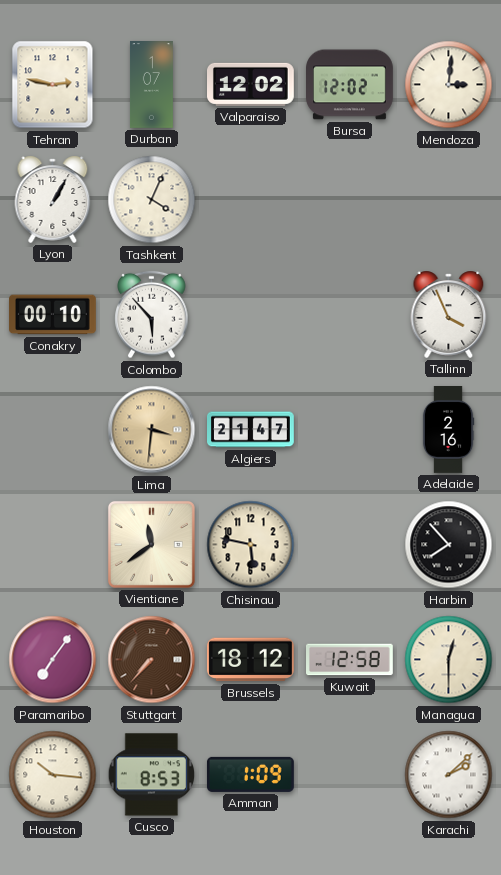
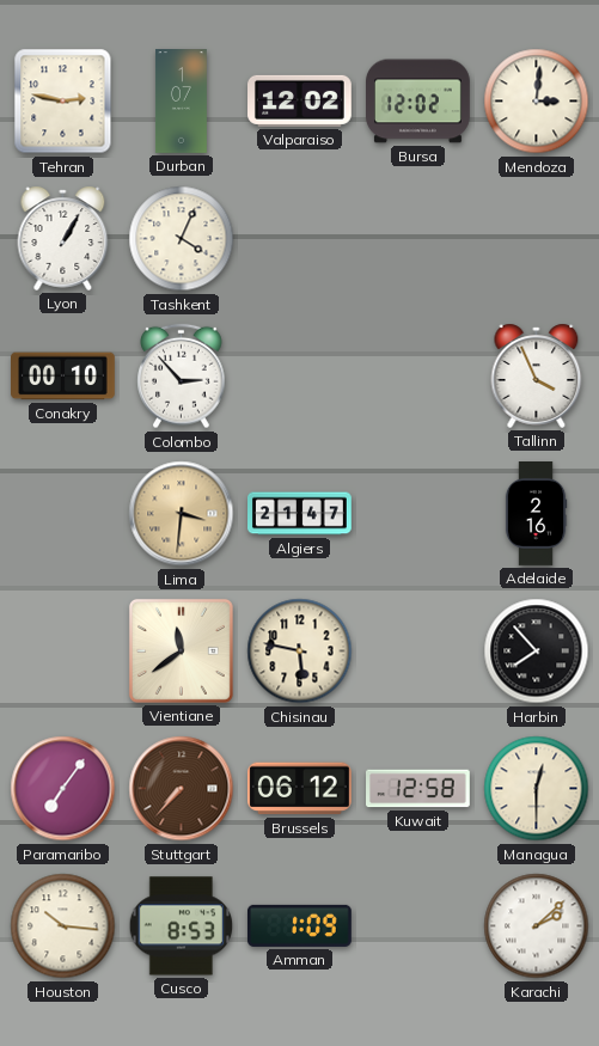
Colombo: 5:53 -> 2:53 (182, 377)
Brussels: 18:12 -> 06:12 (299, 789)
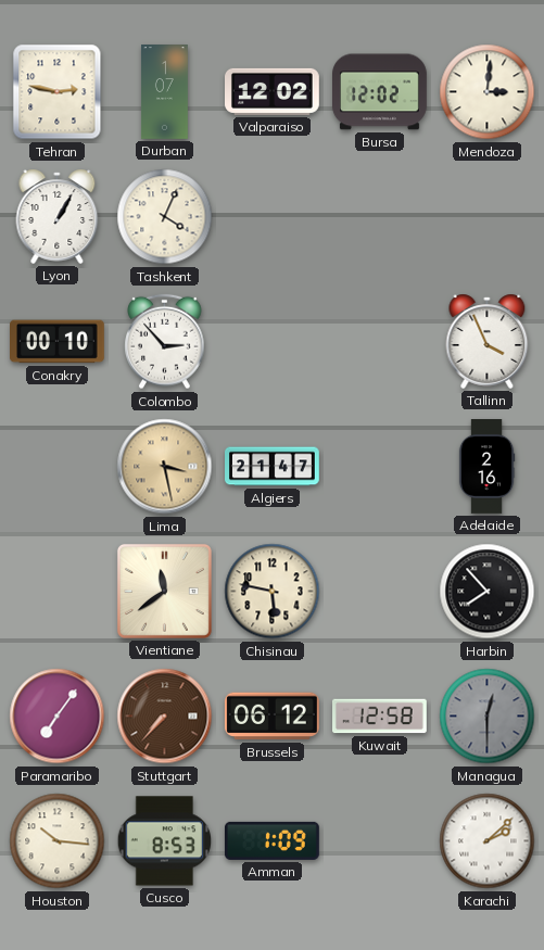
Lima: 3:31 -> 3:28 (165, 467)
Managua dial: cream -> grey (488, 717)
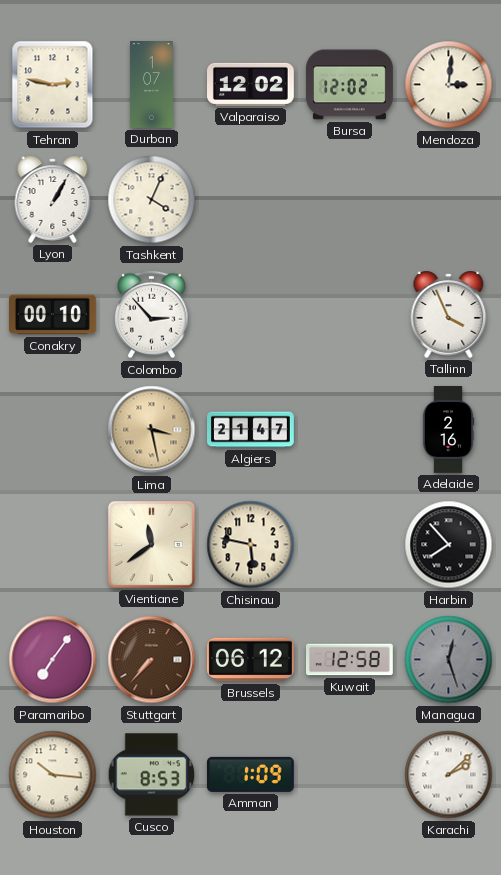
Managua: 12:30 -> 12:27 (449, 660)
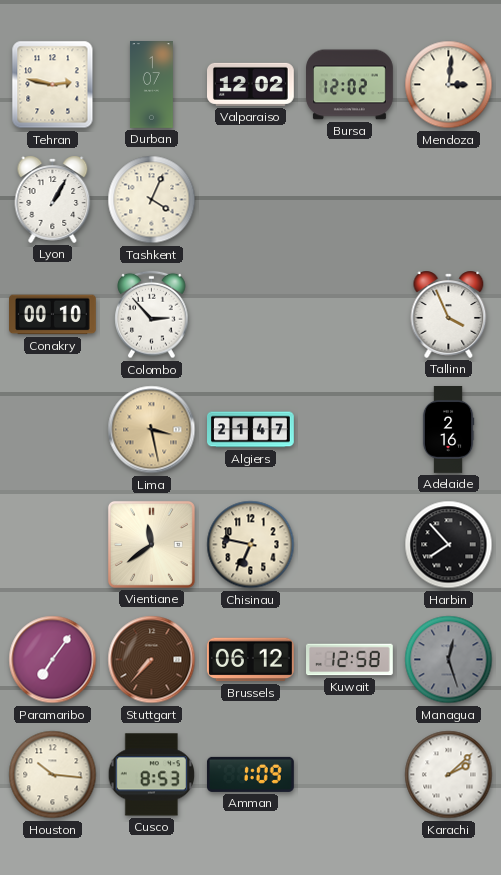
Chisinau: 5:47 -> 6:47 (251, 545)
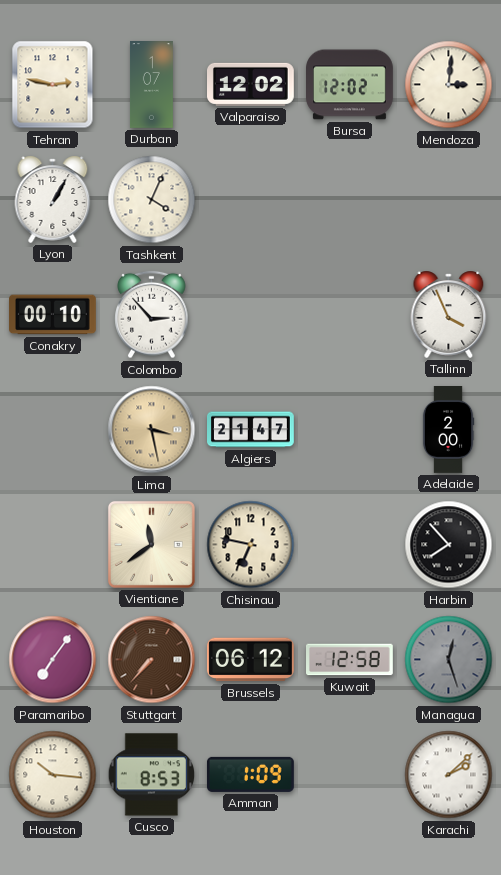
Adelaide: 2:16 -> 2:00 (448, 430)
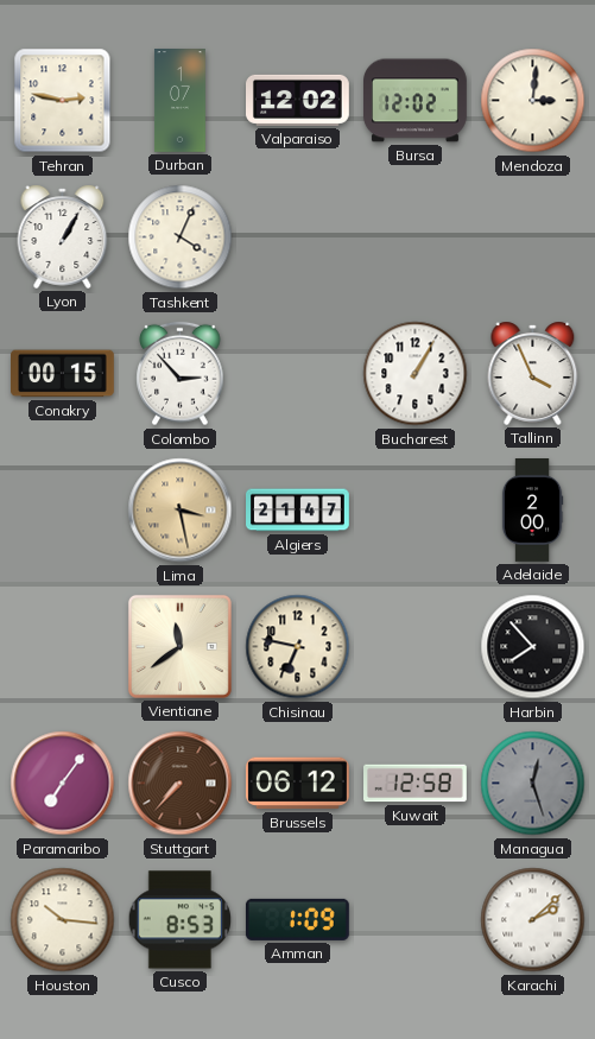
Conakry: 00:10 -> 00:15 (63, 374)
Bucharest: none -> 1:05 (416, 374)
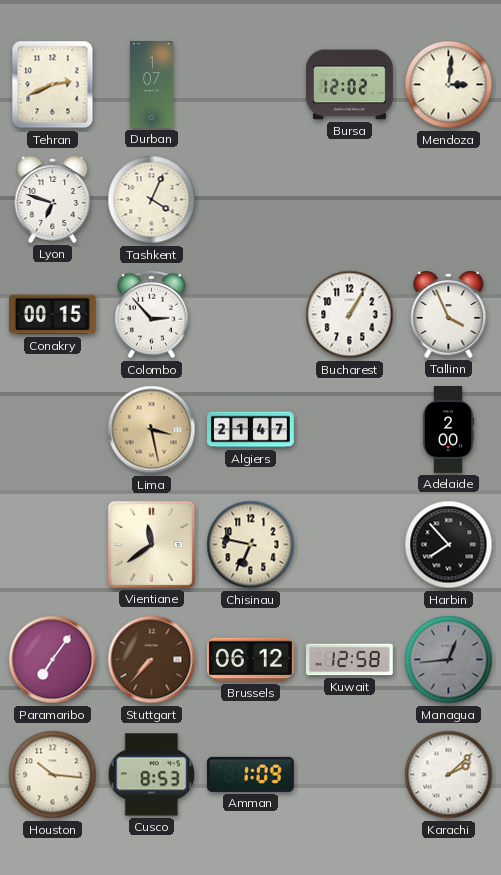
Tehran: 2:47 -> 2:41 (53, 85)
Valparaiso: 12:02 -> none (298, 100)
Lyon: 1:05 -> 6:48 (53, 199)
Managua: 12:27 -> 12:44 (449, 660)
